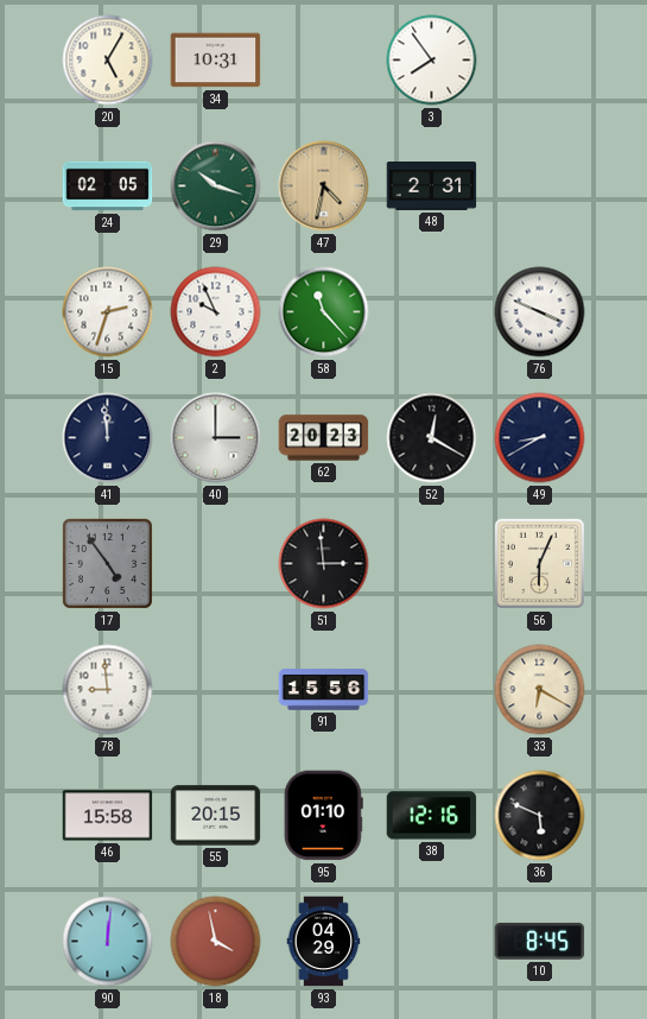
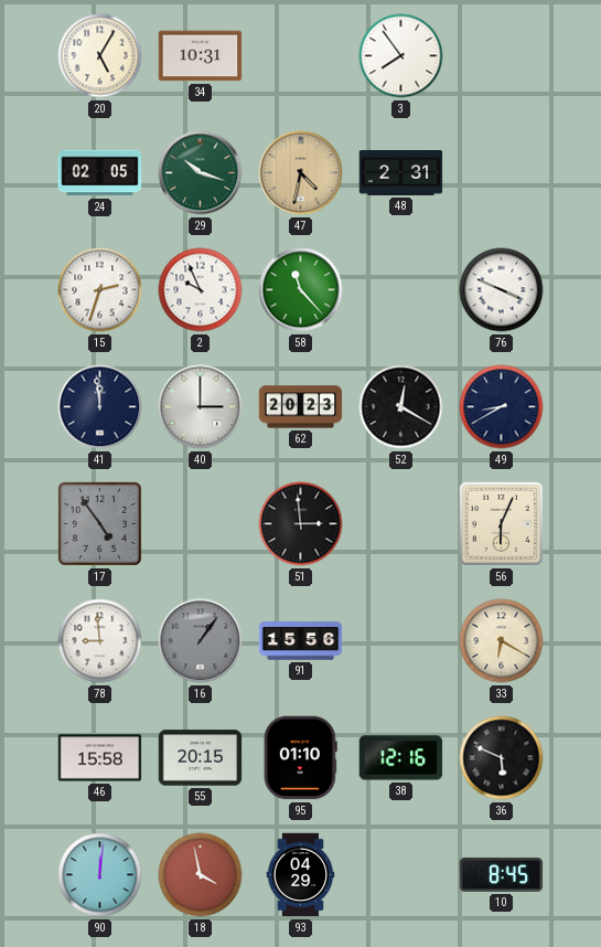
16: none -> 1:06 (201, 641)
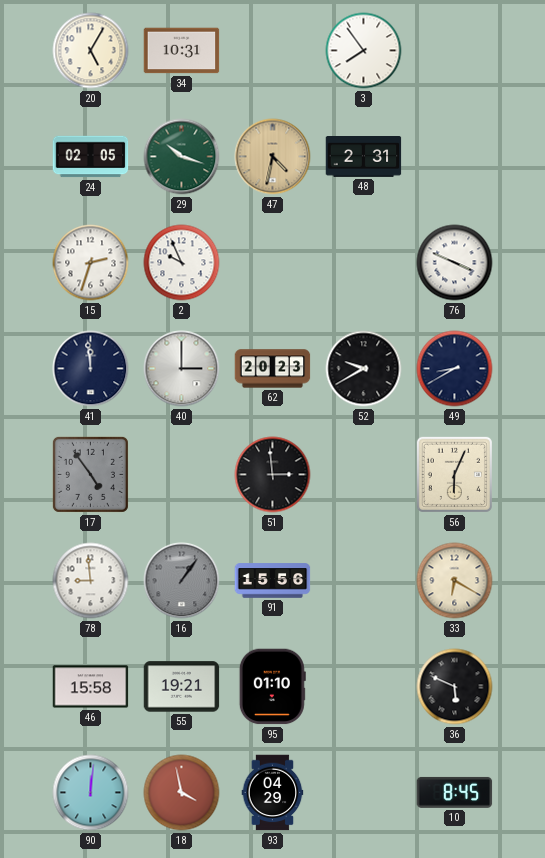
58: 11:23 -> none (301, 290)
52: 12:20 -> 9:40 (364, 369)
55: 20:15 -> 19:21 (182, 687)
38: 12:16 -> none (401, 758)
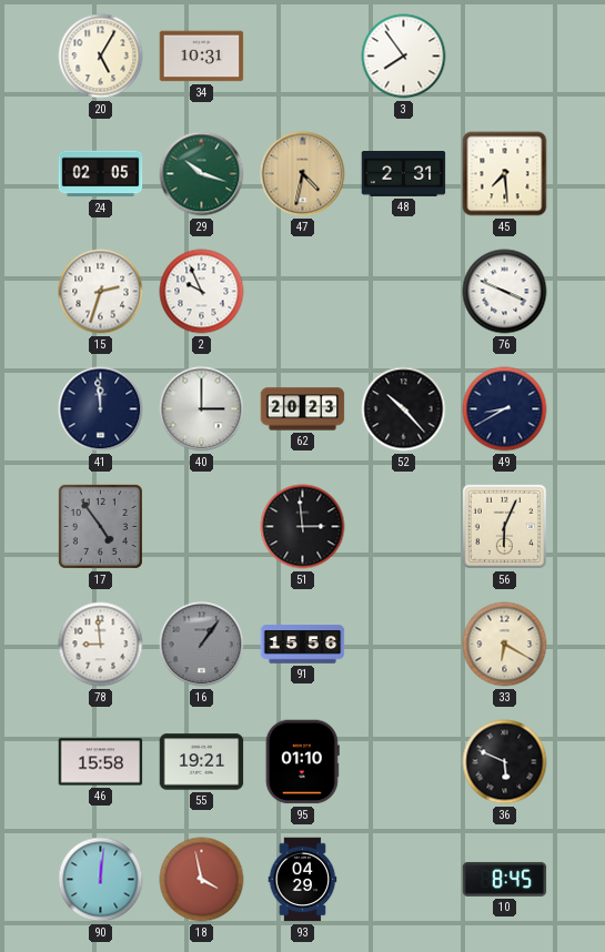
45: none -> 7:29 (505, 174)
52: 9:40 -> 10:23 (404, 409)
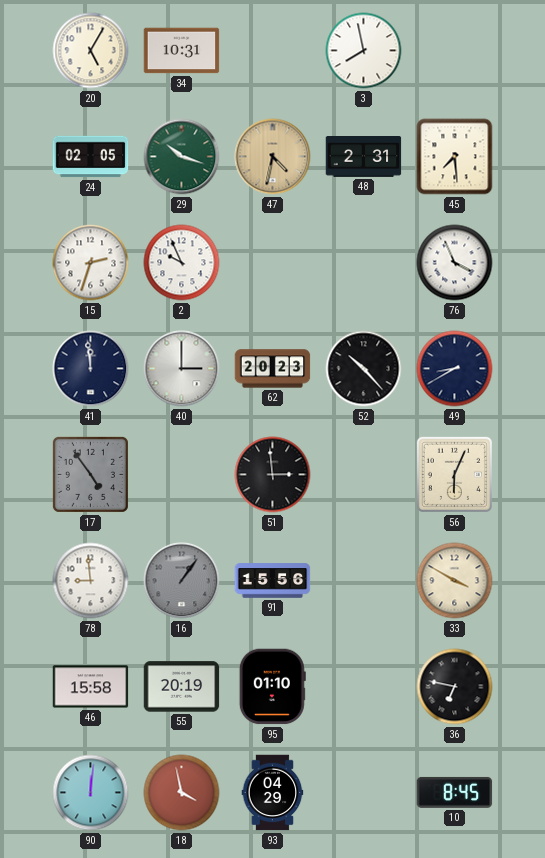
3: 7:54 -> 7:58 (364, 51)
76: 3:49 -> 3:56 (455, 263)
33: 6:20 -> 3:50 (455, 581)
55: 19:21 -> 20:19 (182, 687)
36: 5:49 -> 6:47 (455, 687)
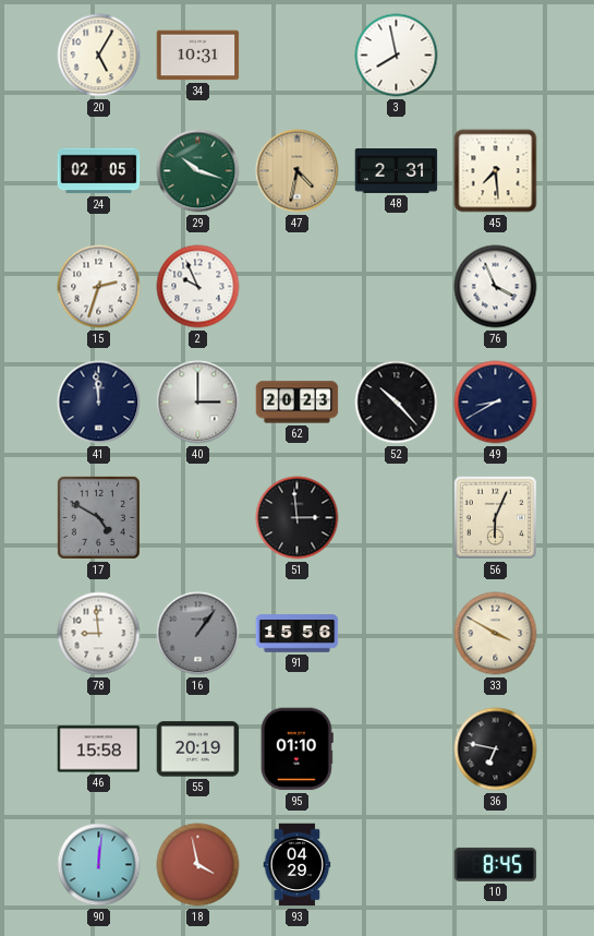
17: 4:54 -> 4:50 (98, 517)
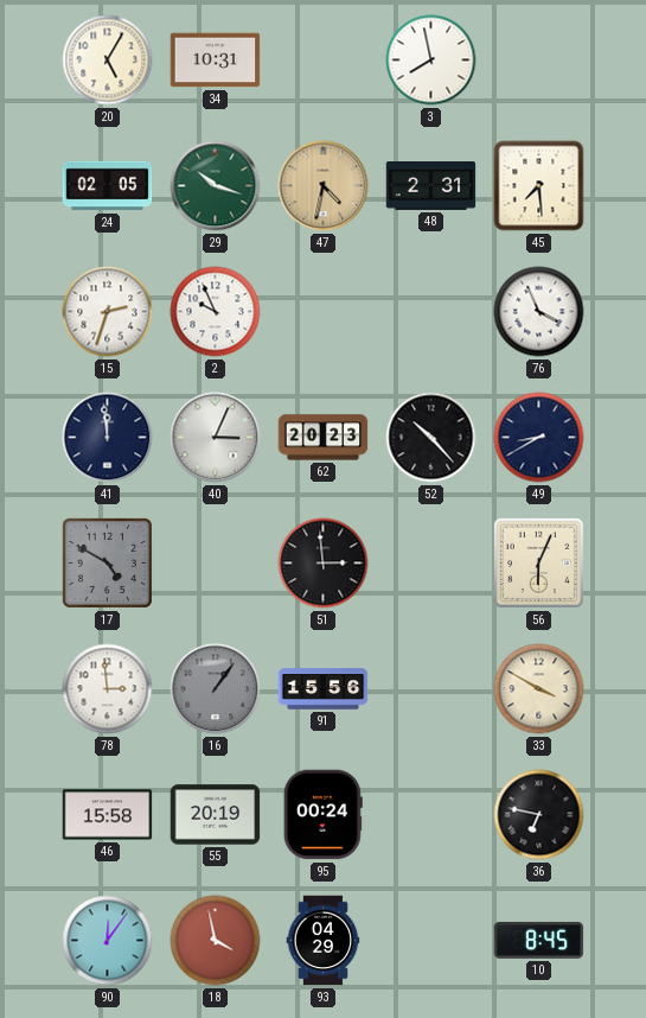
40: 3:00 -> 3:04 (216, 438)
78: 8:59 -> 2:59 (108, 689)
95: 01:10 -> 00:24 (322, 815)
90: 12:01 -> 12:06 (108, 941)
